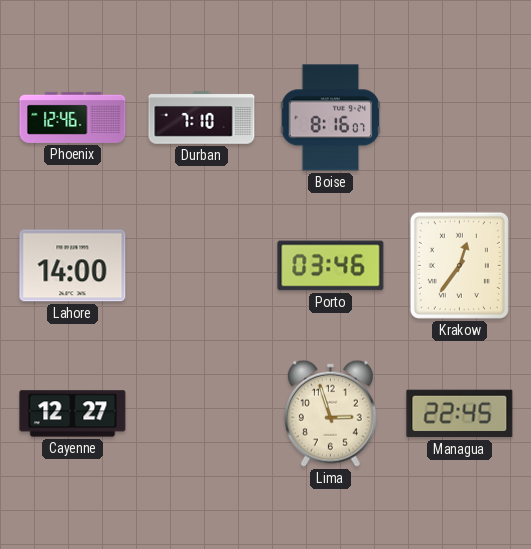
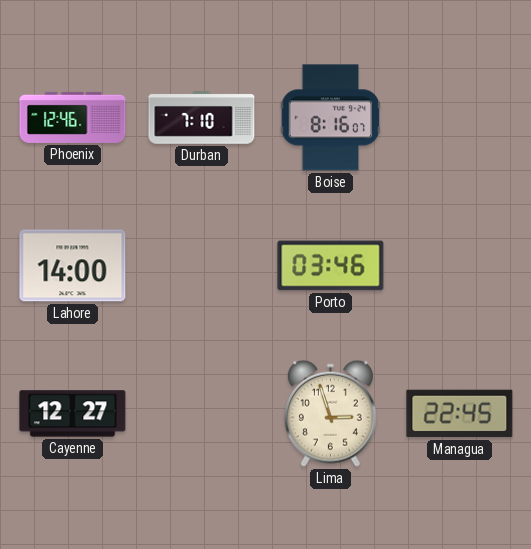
Krakow: 12:36 -> none (459, 265)
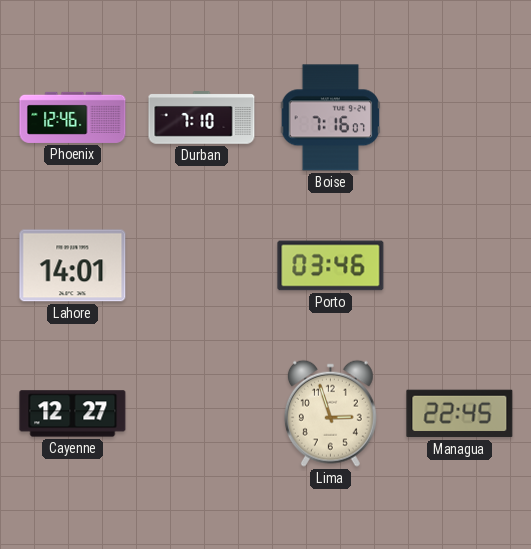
Boise: 8:16 -> 7:16 (331, 118)
Lahore: 14:00 -> 14:01 (73, 266)
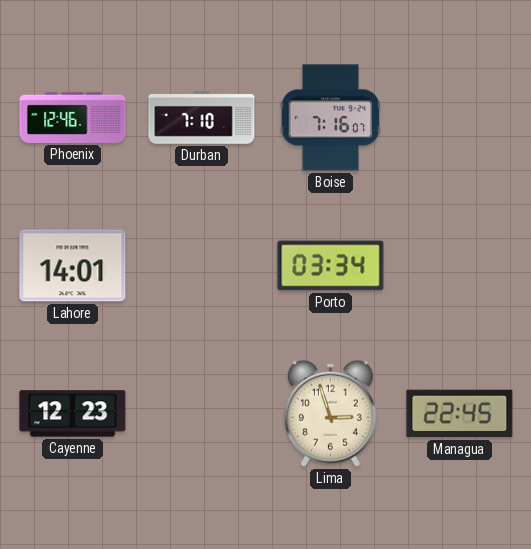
Porto: 03:46 -> 03:34 (331, 266)
Cayenne: 12:27 -> 12:23 (73, 414)
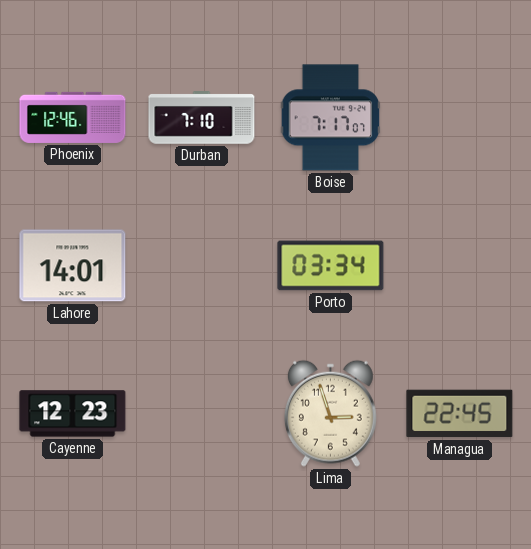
Boise: 7:16 -> 7:17 (331, 118)
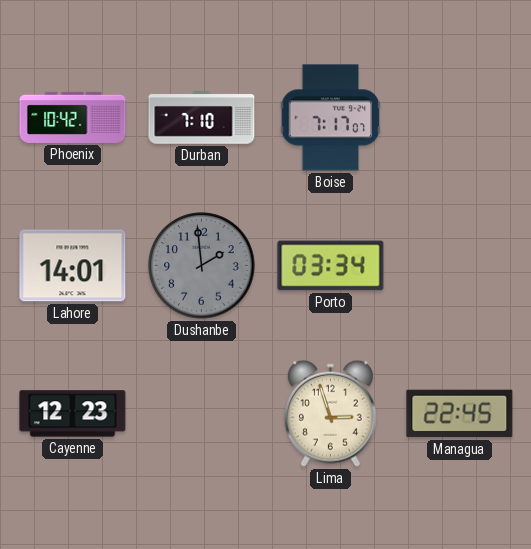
Phoenix: 12:46 -> 10:42 (73, 117)
Dushanbe: none -> 1:59 (202, 266)
